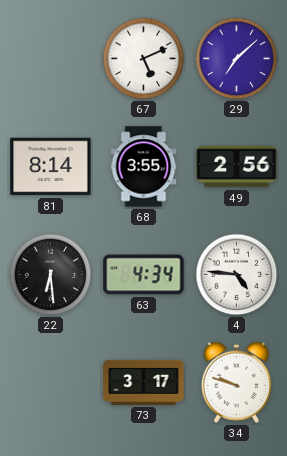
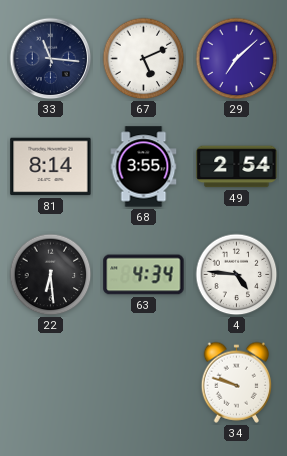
33: none -> 11:16 (51, 59)
49: 2:56 -> 2:54 (237, 167)
73: 3:17 -> none (144, 382)
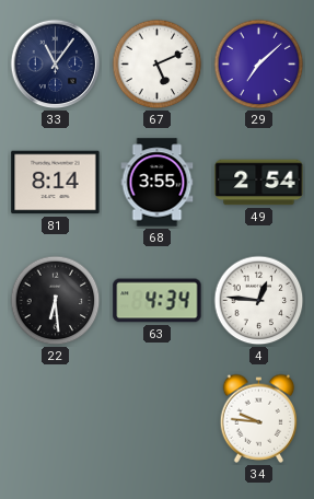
33: 11:16 -> 11:06 (56, 65)
4: 4:46 -> 12:46 (259, 301)
34: 9:48 -> 9:46 (259, 418)
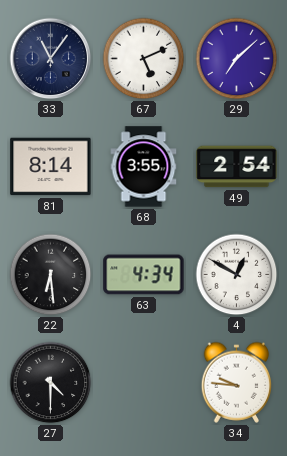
4: 12:46 -> 12:50 (237, 275)
27: none -> 4:30 (51, 383)
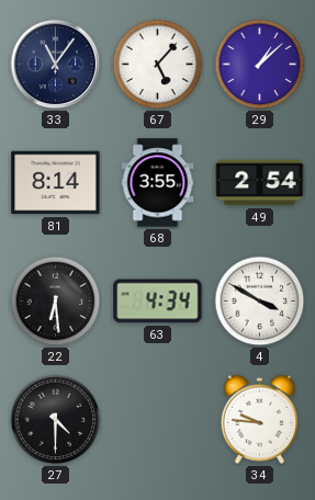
67: 5:11 -> 5:07 (158, 65)
29: 7:08 -> 1:08 (260, 65)
4: 12:50 -> 3:50 (260, 302)
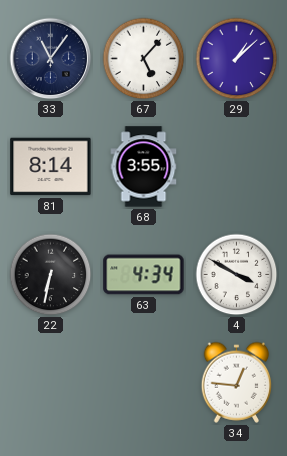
49: 2:54 -> none (260, 183)
22: 6:29 -> 6:32 (51, 275)
27: 4:30 -> none (56, 420)
34: 9:46 -> 12:46 (237, 382)
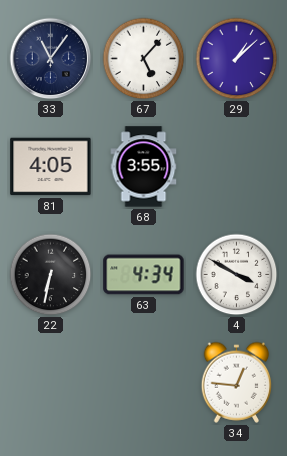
81: 8:14 -> 4:05 (51, 167)
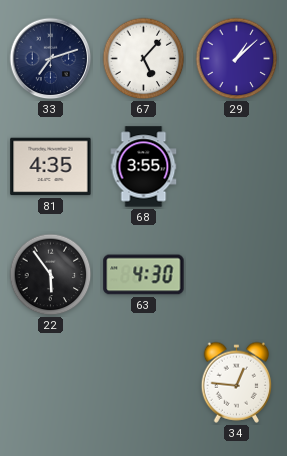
33: 11:06 -> 7:12 (51, 59)
81: 4:05 -> 4:35 (51, 167)
22: 6:32 -> 5:54 (51, 275)
63: 4:34 -> 4:30 (144, 275)
4: 3:50 -> none (237, 275)
